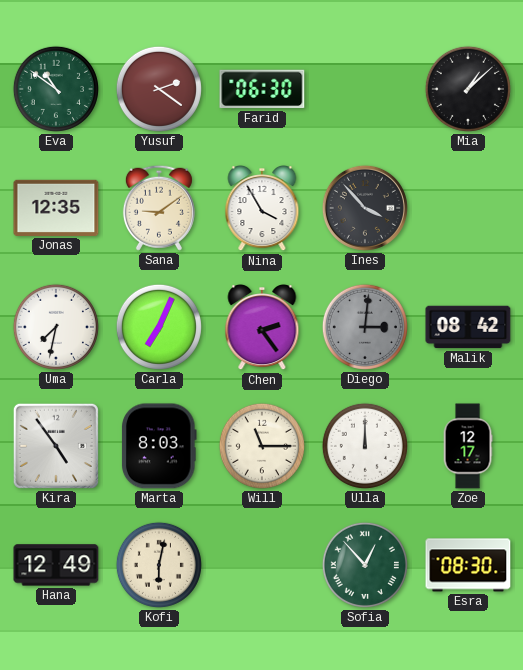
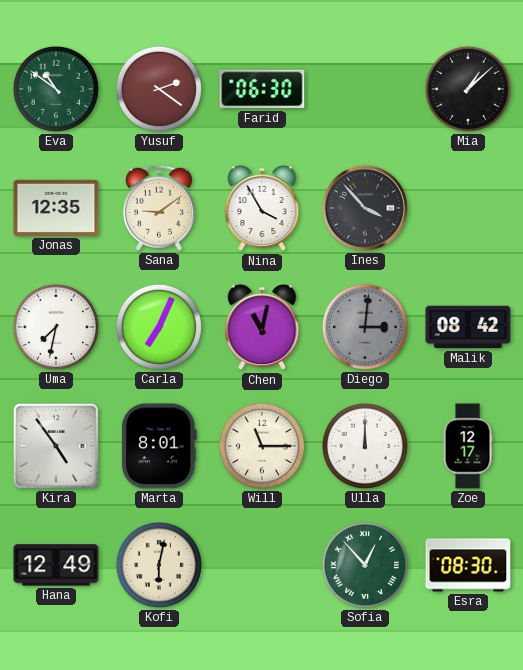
Chen: 2:24 -> 11:02 (262, 328)
Marta: 8:03 -> 8:01 (160, 446)
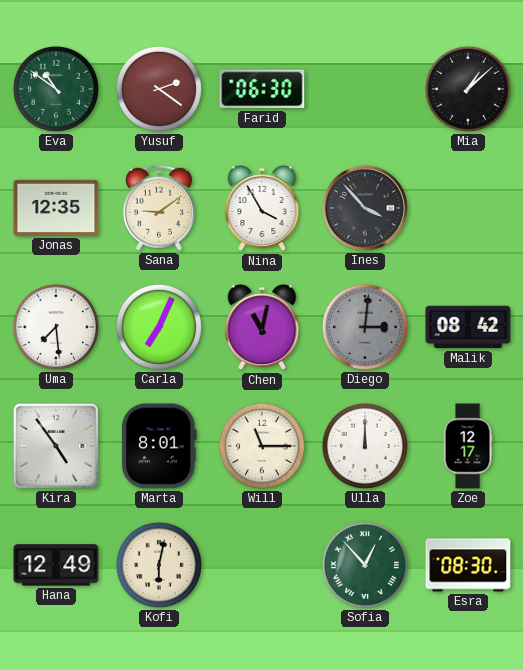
Uma: 7:32 -> 7:29 (56, 327)
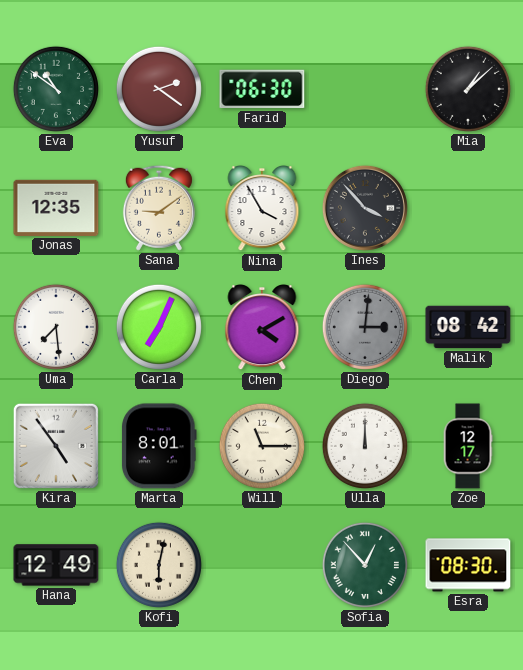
Chen: 11:02 -> 4:10 (262, 328)
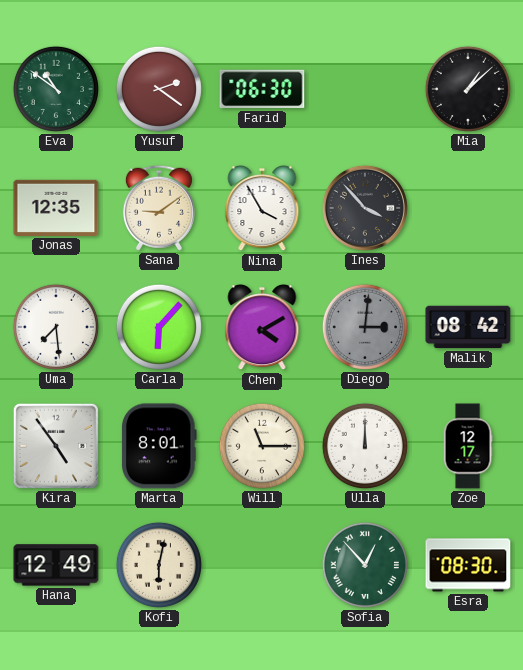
Carla: 7:04 -> 6:07 (159, 327)
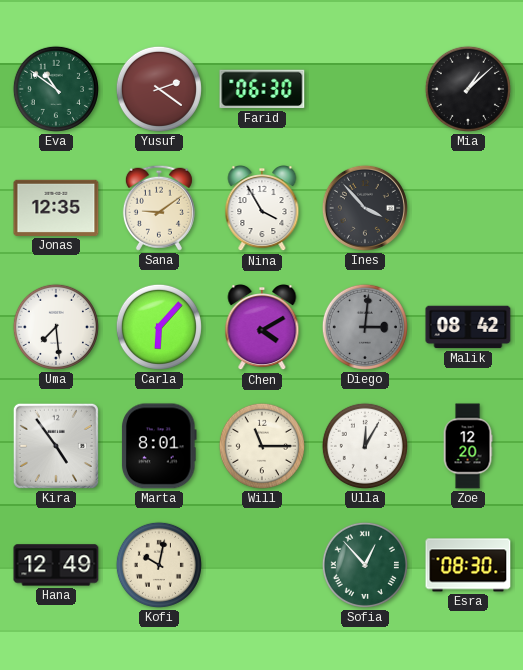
Ulla: 12:00 -> 12:05 (365, 446)
Zoe: 12:17 -> 12:20 (468, 446)
Kofi: 6:02 -> 10:02 (159, 565)
